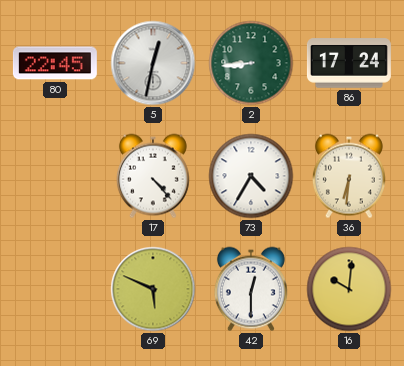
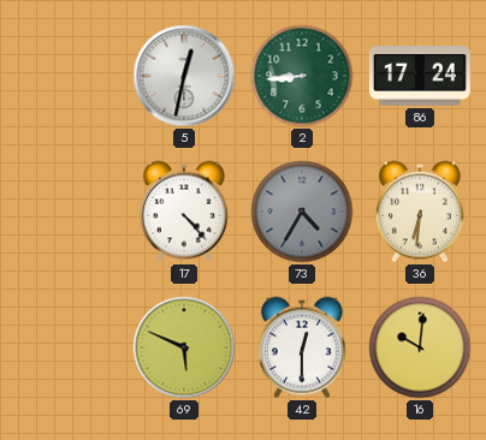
80: 22:45 -> none (55, 63)
73 dial: white -> grey (302, 212)
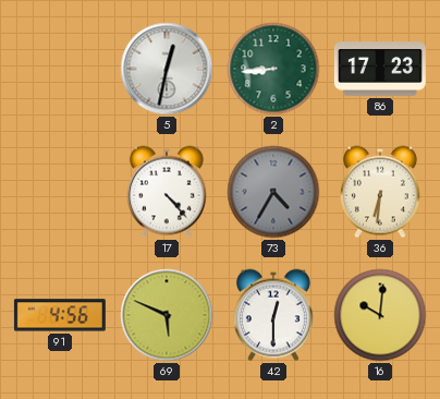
86: 17:24 -> 17:23 (380, 69)
91: none -> 4:56 (60, 315)
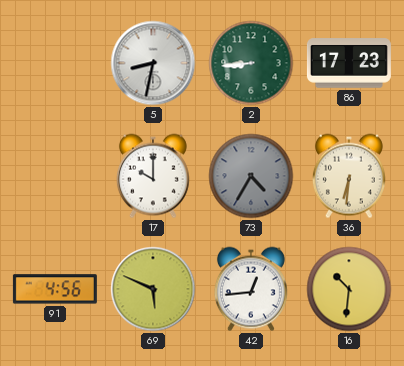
5: 12:32 -> 8:32 (153, 63)
17: 4:23 -> 10:00 (153, 176)
42: 12:30 -> 12:44 (251, 289)
16: 10:01 -> 10:31 (349, 289)
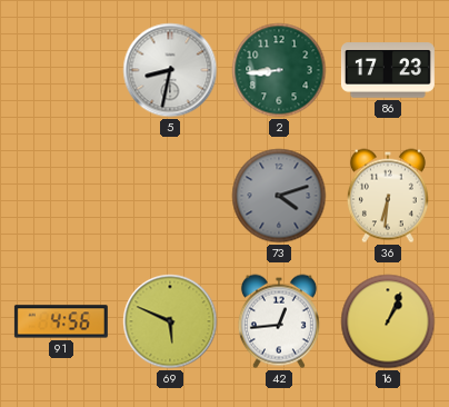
17: 10:00 -> none (153, 176)
73: 4:35 -> 4:12 (279, 196)
16: 10:31 -> 1:04 (388, 321)
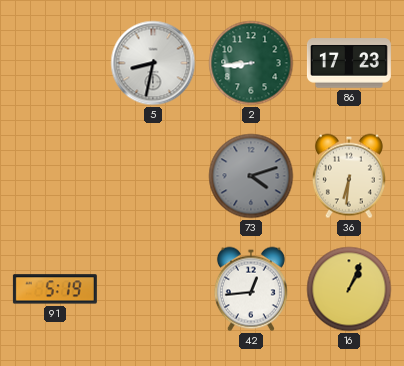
91: 4:56 -> 5:19 (55, 289)
69: 5:49 -> none (170, 321)
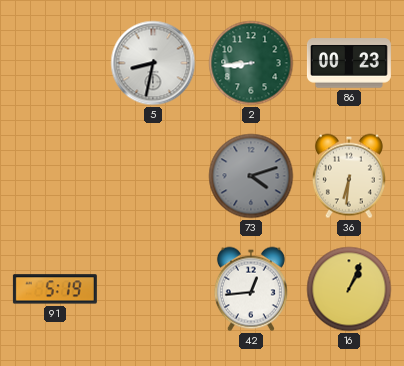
86: 17:23 -> 00:23 (349, 63)
